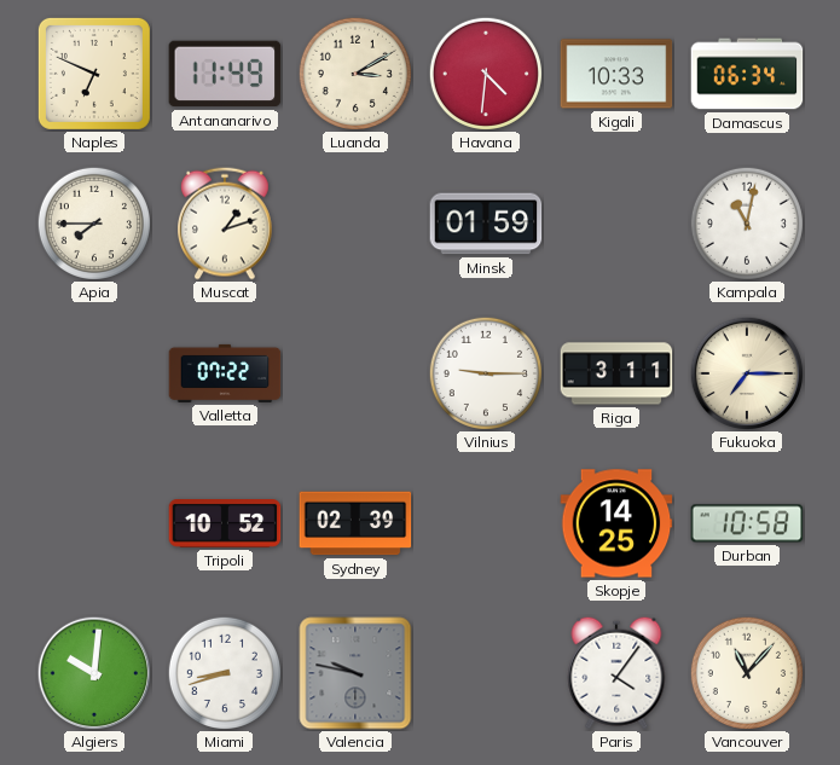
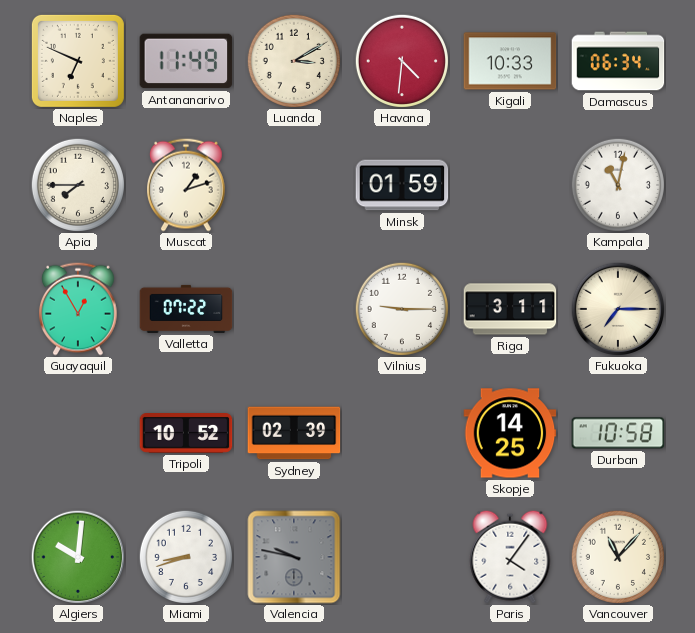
Guayaquil: none -> 12:55 (79, 309)
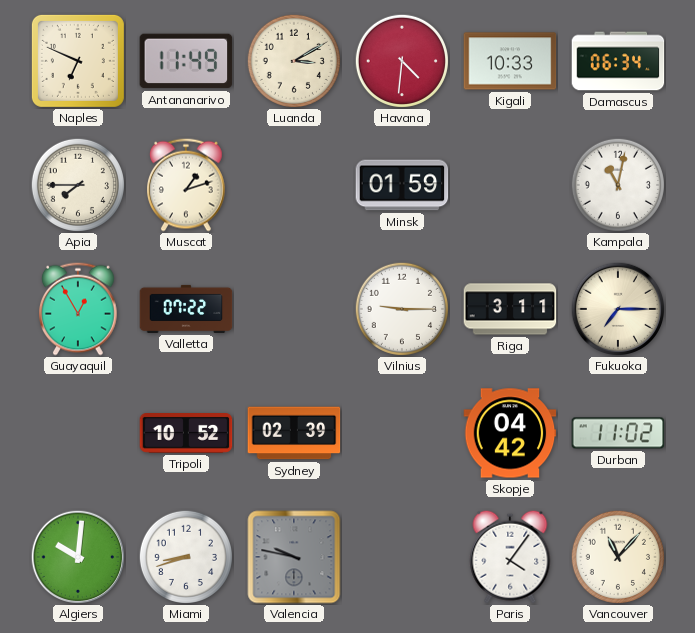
Skopje: 14:25 -> 04:42 (510, 433)
Durban: 10:58 -> 11:02 (618, 433)
